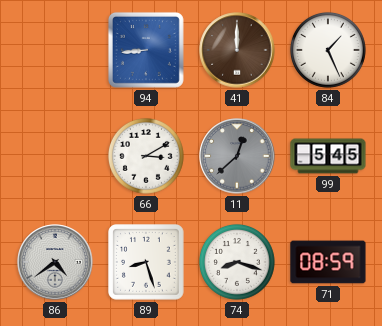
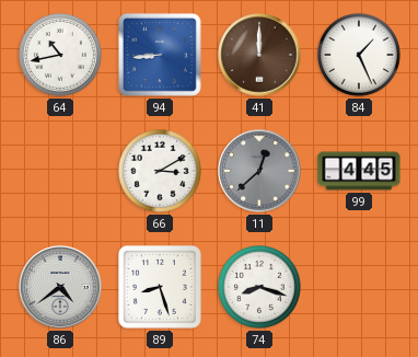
64: none -> 10:43 (60, 55)
99: 5:45 -> 4:45 (359, 171)
71: 08:59 -> none (328, 262)
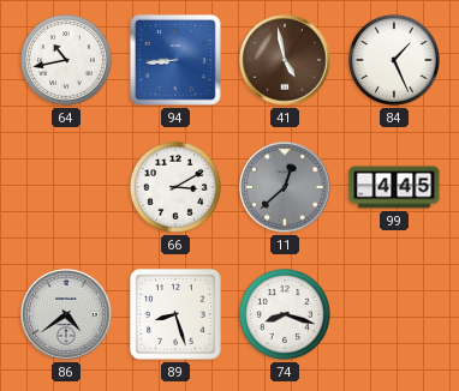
41: 12:00 -> 4:58 (285, 60)
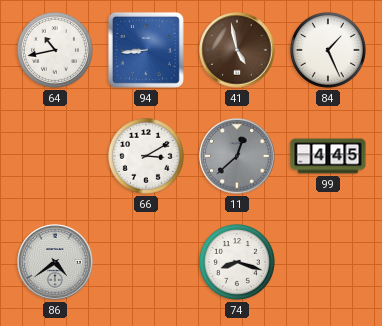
89: 8:27 -> none (177, 315)
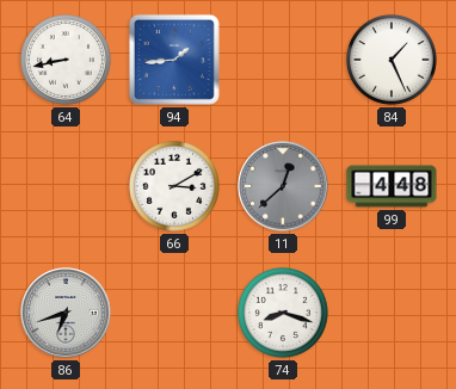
64: 10:43 -> 8:43 (66, 60)
94: 8:44 -> 1:44 (174, 60)
41: 4:58 -> none (237, 50)
99: 4:45 -> 4:48 (392, 186)
86: 4:39 -> 6:42 (66, 313)
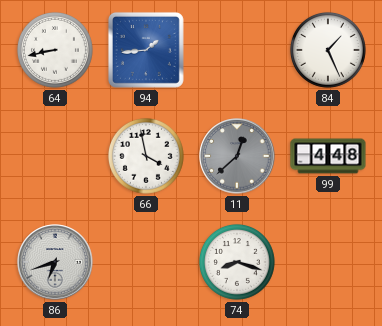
66: 3:10 -> 3:58 (146, 156)
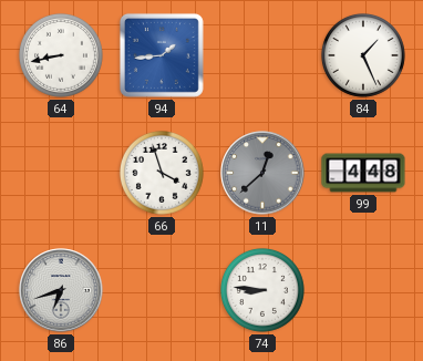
66: 3:58 -> 3:57 (162, 173)
74: 8:18 -> 8:46 (262, 290)
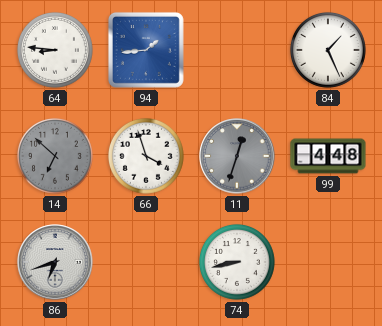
64: 8:43 -> 8:46 (55, 50)
14: none -> 6:52 (55, 156)
11: 12:38 -> 12:33 (237, 156)
74: 8:46 -> 8:43 (237, 262)
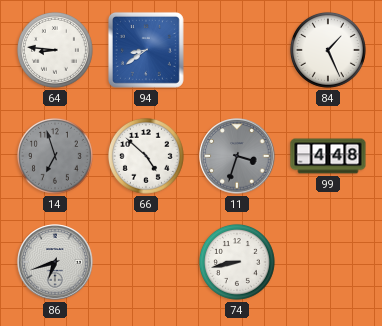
94: 1:44 -> 8:39 (146, 50)
14: 6:52 -> 6:57 (55, 156)
66: 3:57 -> 4:52 (146, 156)
11: 12:33 -> 3:33 (237, 156)
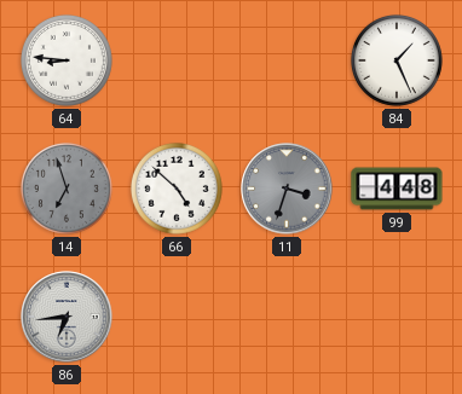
94: 8:39 -> none (146, 50)
86: 6:42 -> 6:44 (67, 317)
74: 8:43 -> none (237, 262)
